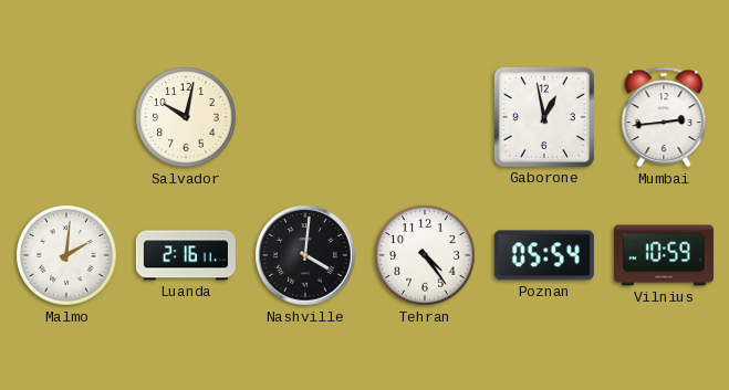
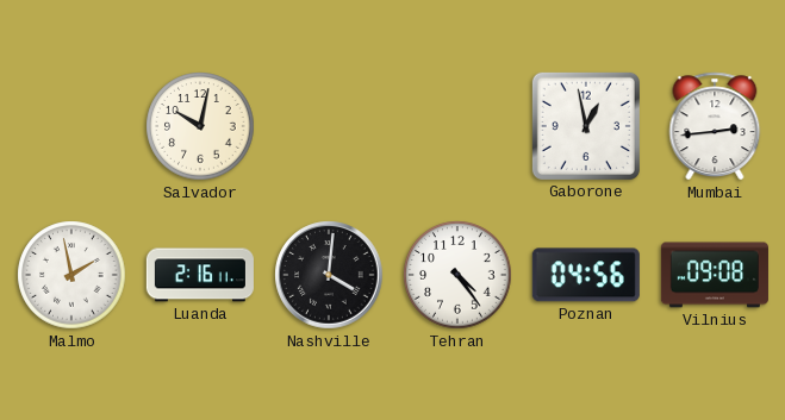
Malmo: 2:01 -> 1:58 (71, 275)
Poznan: 05:54 -> 04:56 (586, 275)
Vilnius: 10:59 -> 09:08 (715, 275)
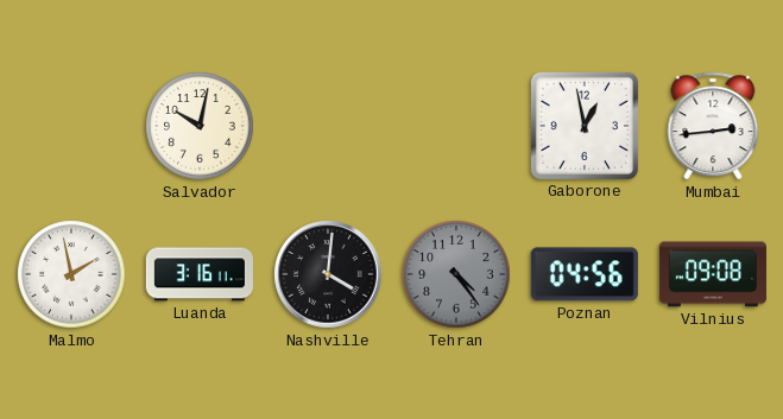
Luanda: 2:16 -> 3:16 (200, 274)
Tehran dial: white -> grey (456, 274)
